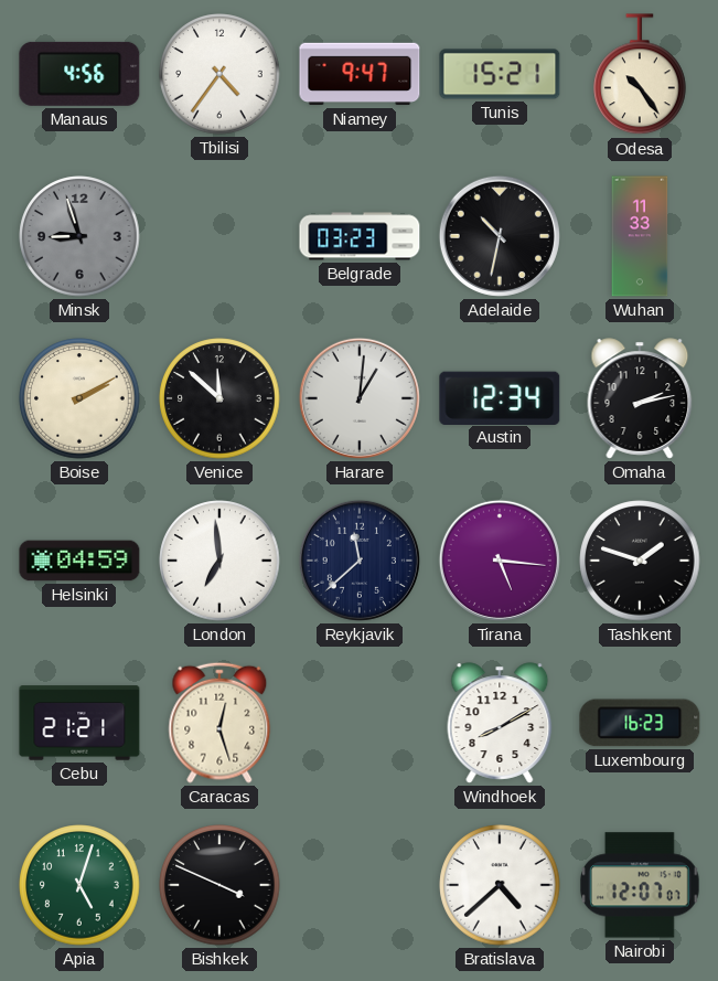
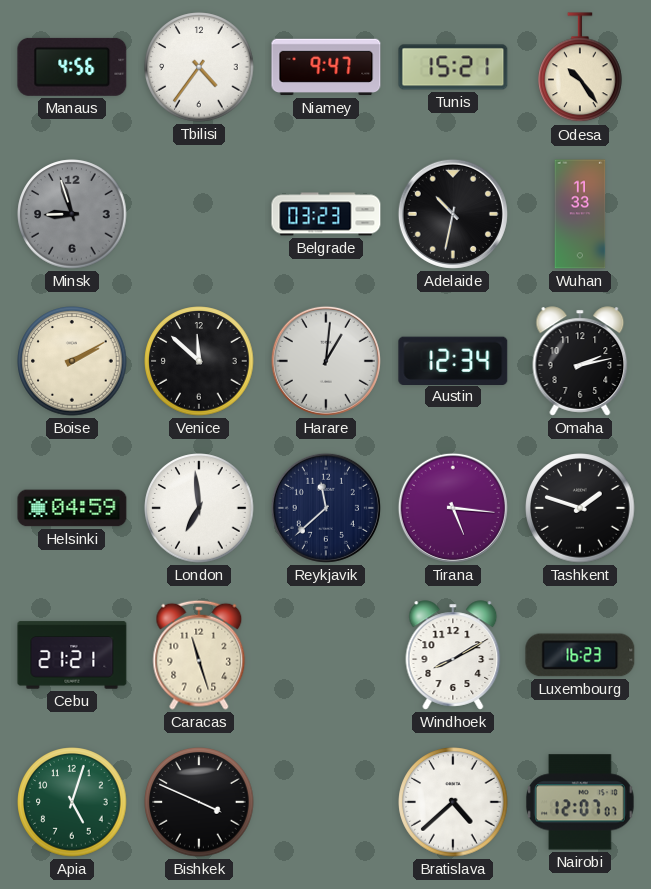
Caracas: 12:27 -> 11:27 (199, 655)
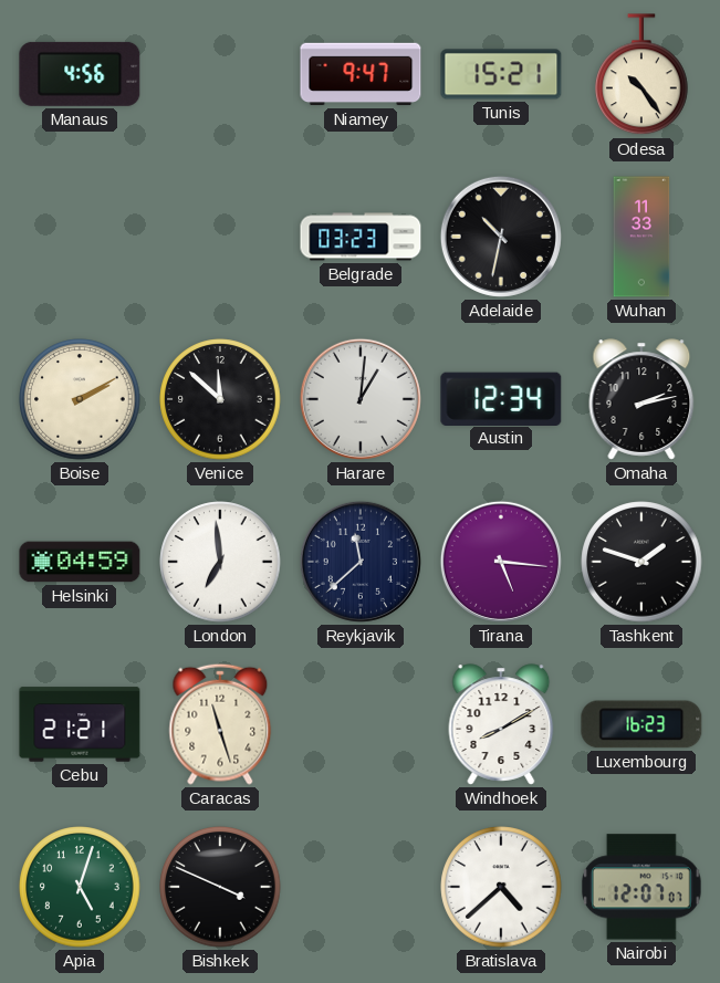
Tbilisi: 4:36 -> none (199, 67)
Minsk: 8:57 -> none (72, 214)
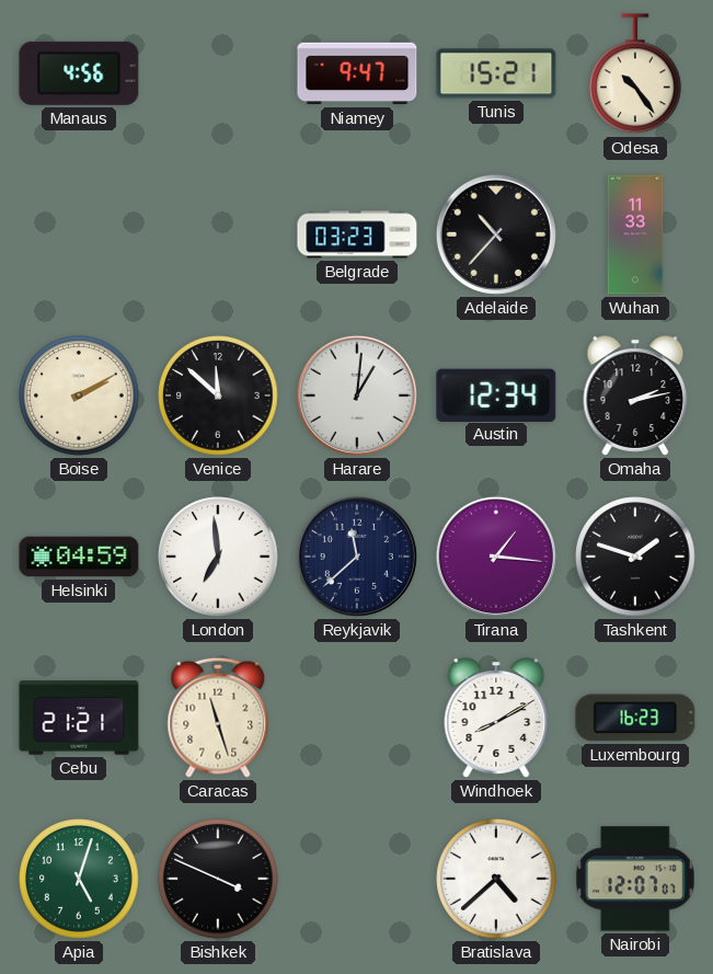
Adelaide: 10:32 -> 10:37 (496, 234)
Tirana: 5:16 -> 1:16 (496, 557)
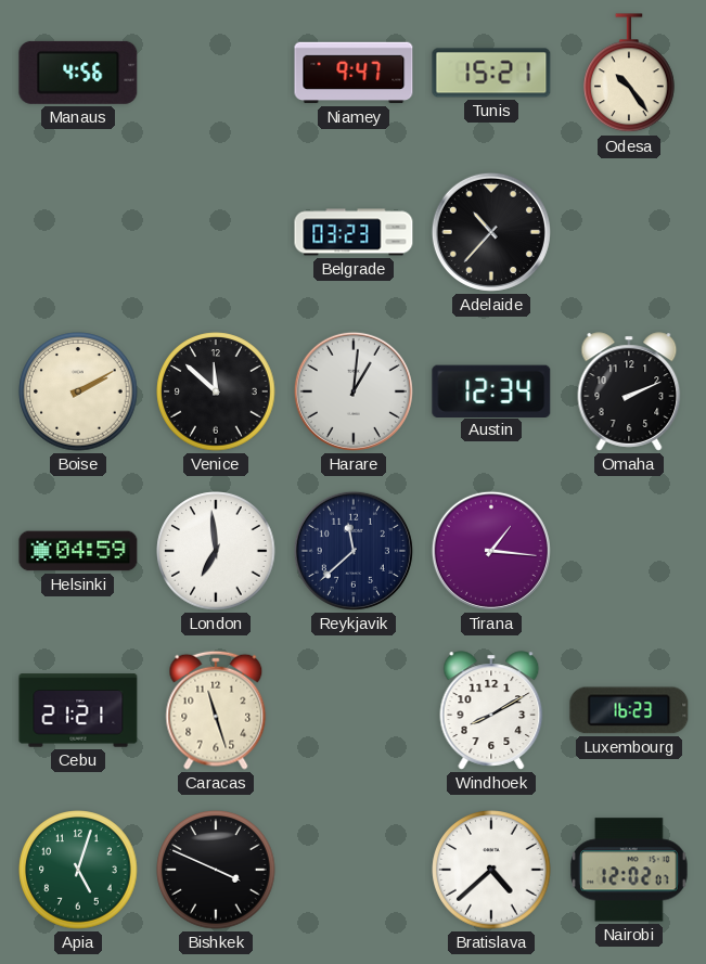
Wuhan: 11:33 -> none (635, 234)
Omaha: 2:13 -> 2:11 (629, 391)
Tashkent: 1:48 -> none (635, 557)
Nairobi: 12:07 -> 12:02 (629, 870)
